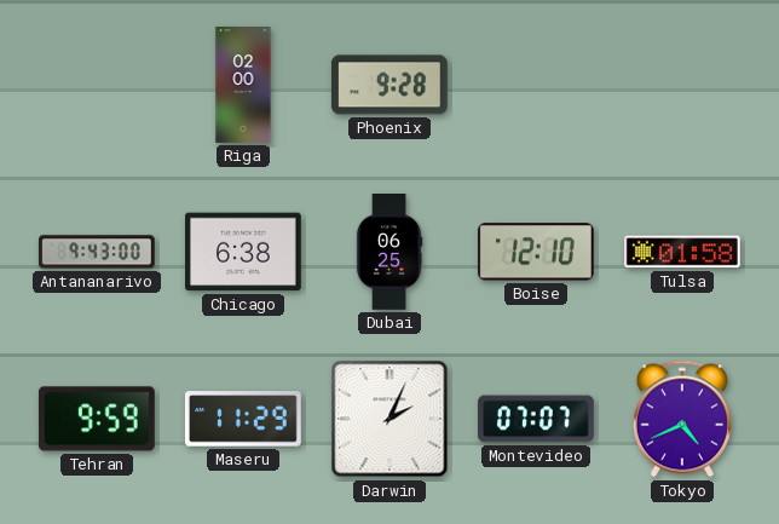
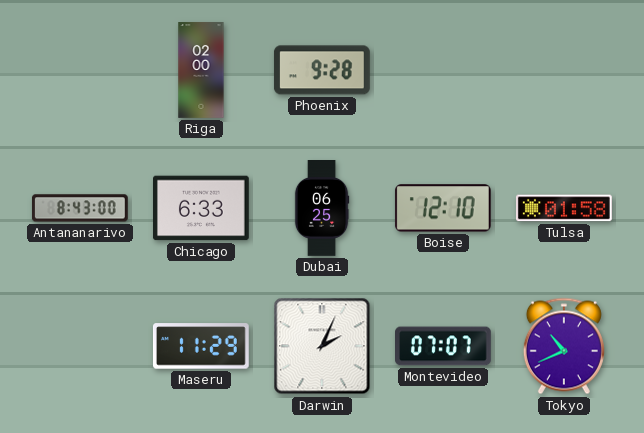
Antananarivo: 9:43 -> 8:43 (80, 208)
Chicago: 6:38 -> 6:33 (202, 208)
Tehran: 9:59 -> none (97, 419)
Tokyo: 4:41 -> 10:41 (564, 346)
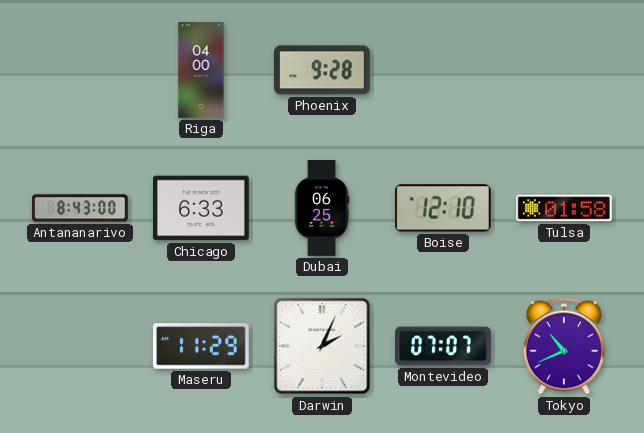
Riga: 02:00 -> 04:00 (201, 70)
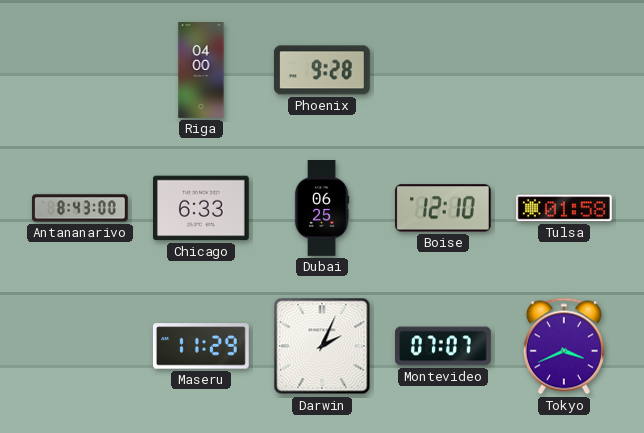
Tokyo: 10:41 -> 3:41 (564, 346)
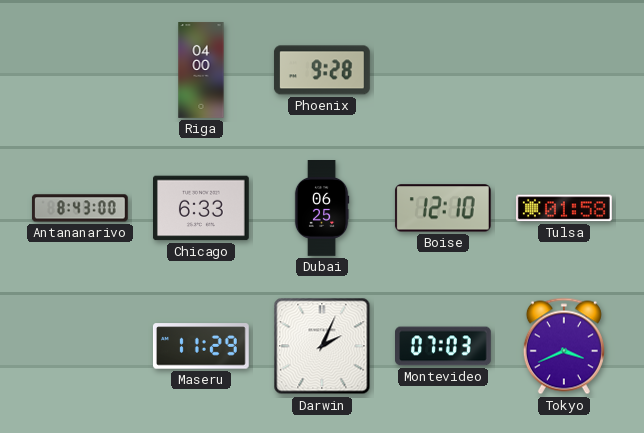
Montevideo: 07:07 -> 07:03 (444, 346)
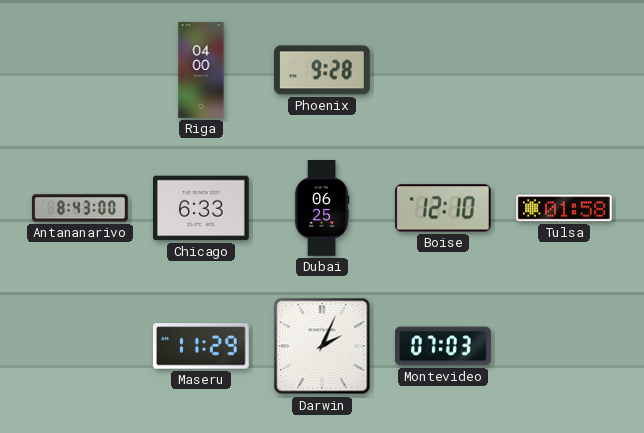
Tokyo: 3:41 -> none (564, 346)
